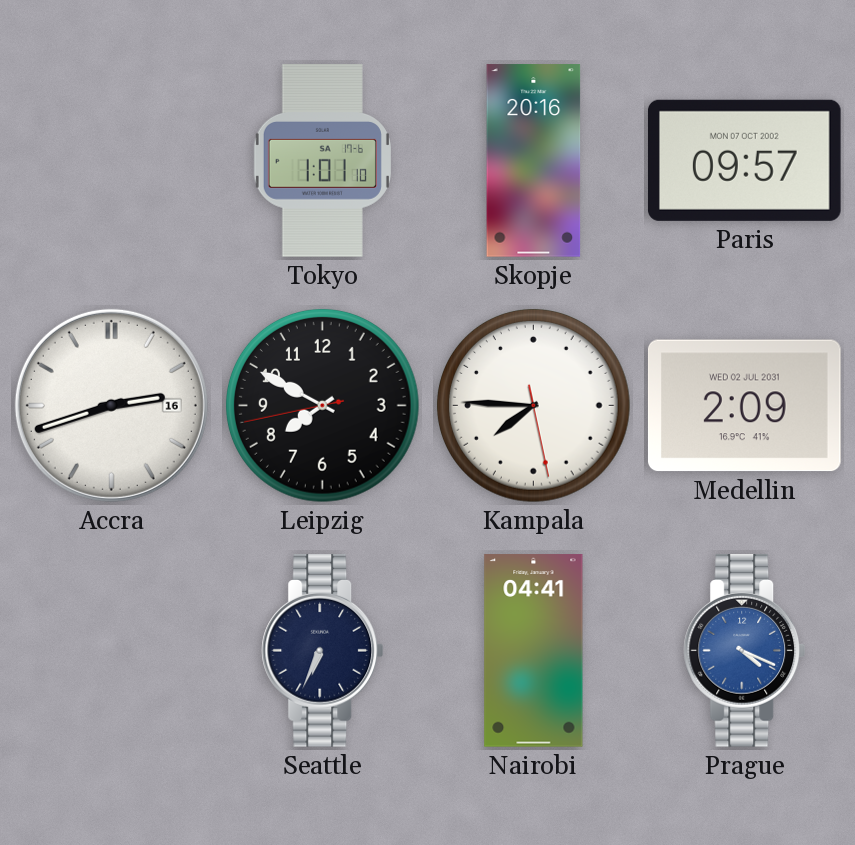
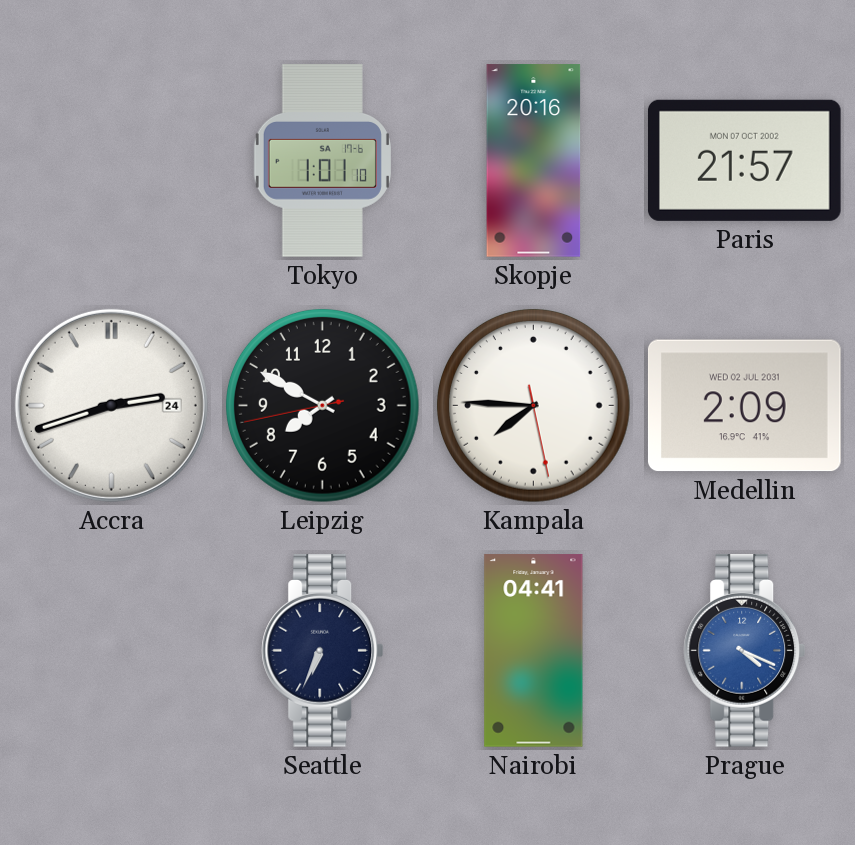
Paris: 09:57 -> 21:57 (744, 160)
Accra date: 16 -> 24 (111, 405)
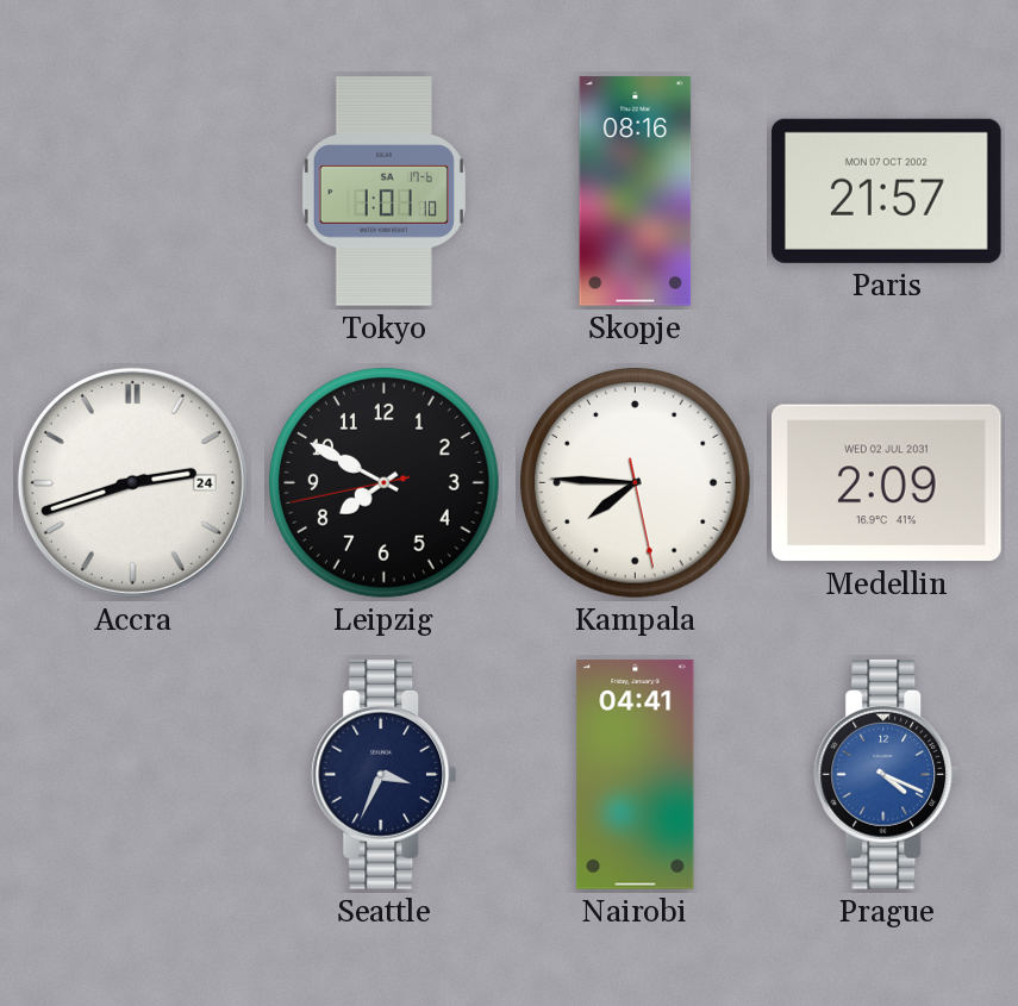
Skopje: 20:16 -> 08:16 (636, 192)
Seattle: 6:34 -> 3:34 (385, 775)
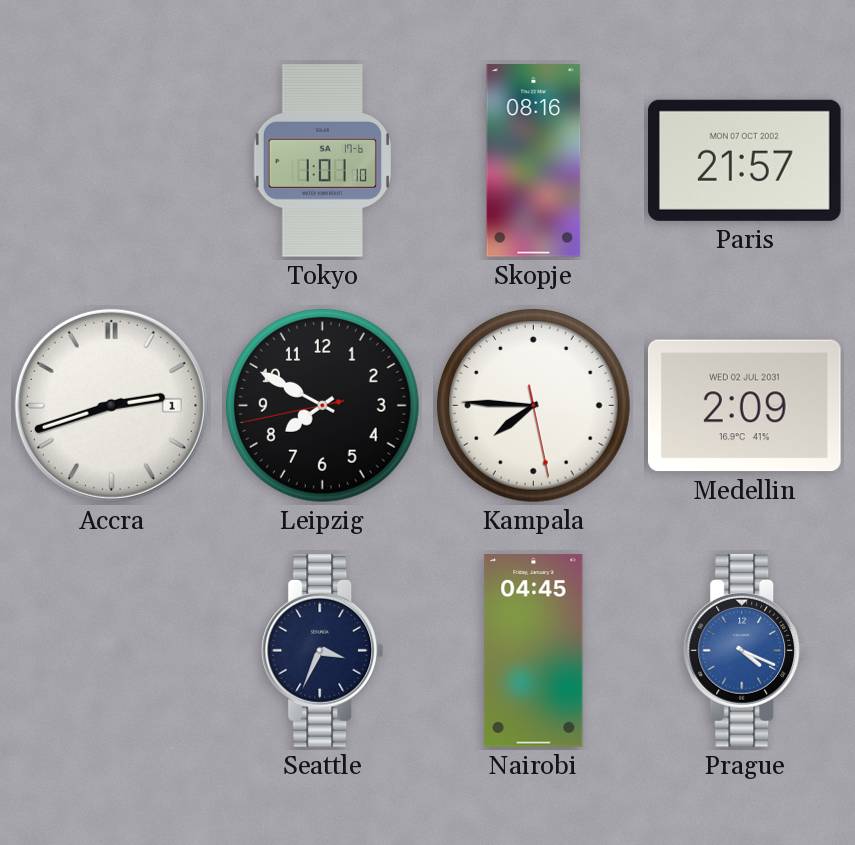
Accra date: 24 -> 1 (111, 405)
Nairobi: 04:41 -> 04:45 (534, 651)
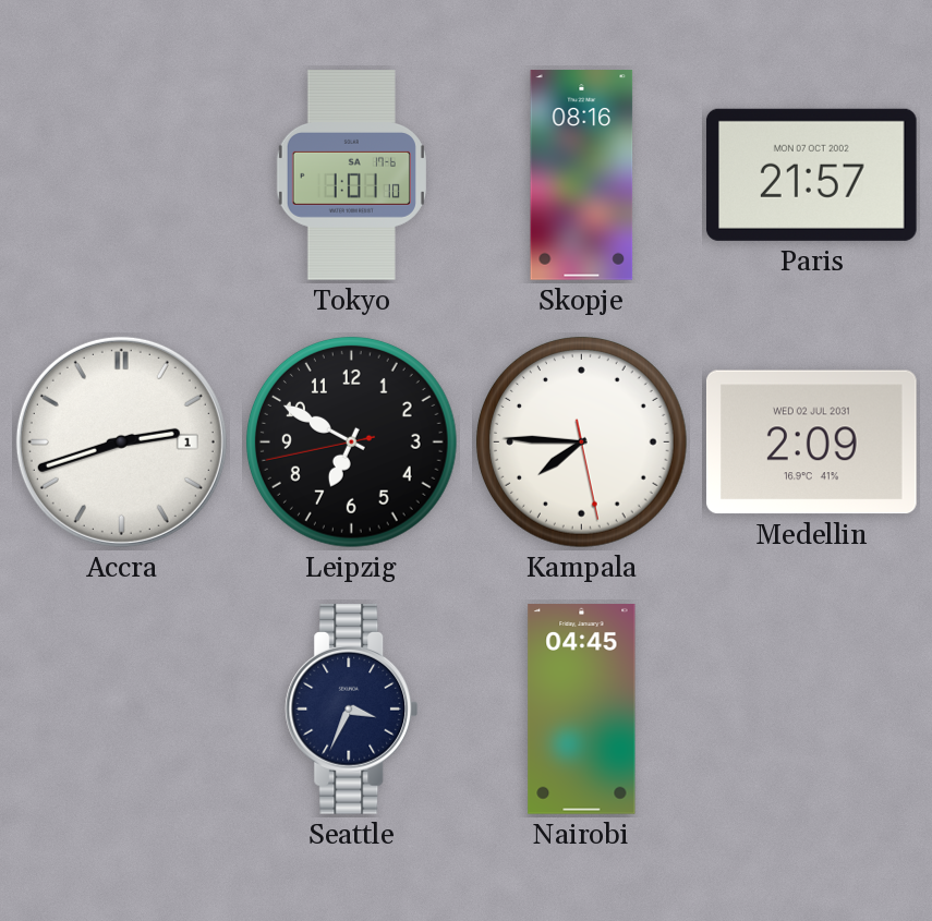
Leipzig: 7:49 -> 6:49 (351, 441)
Prague: 4:19 -> none (745, 651)
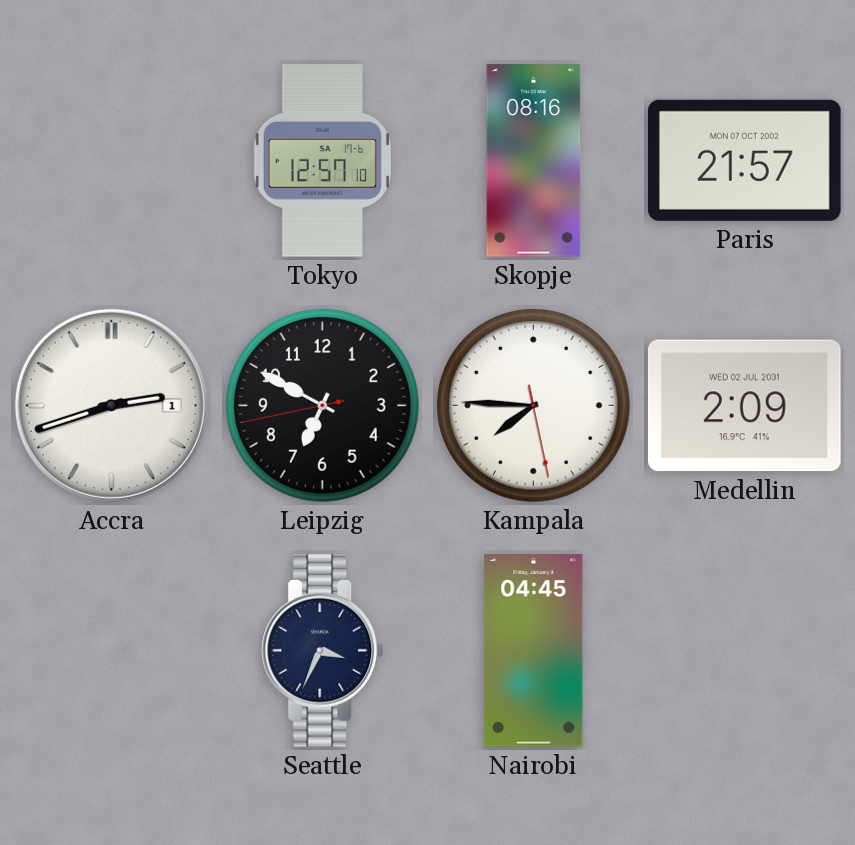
Tokyo: 1:01 -> 12:57 (322, 161)
